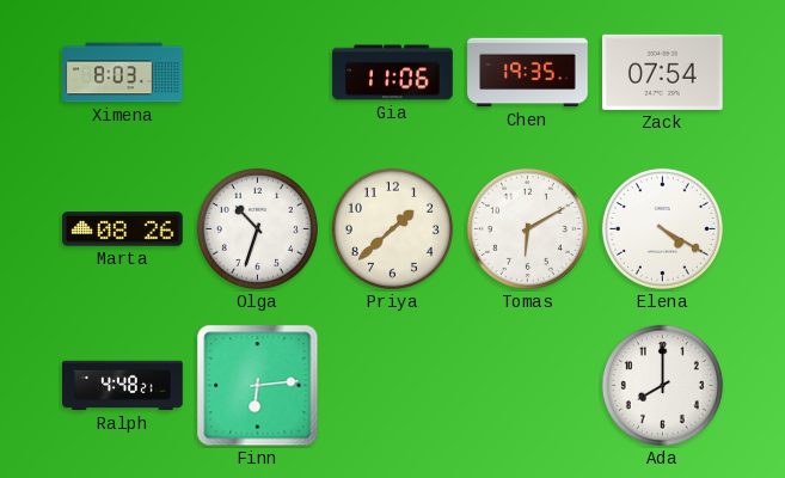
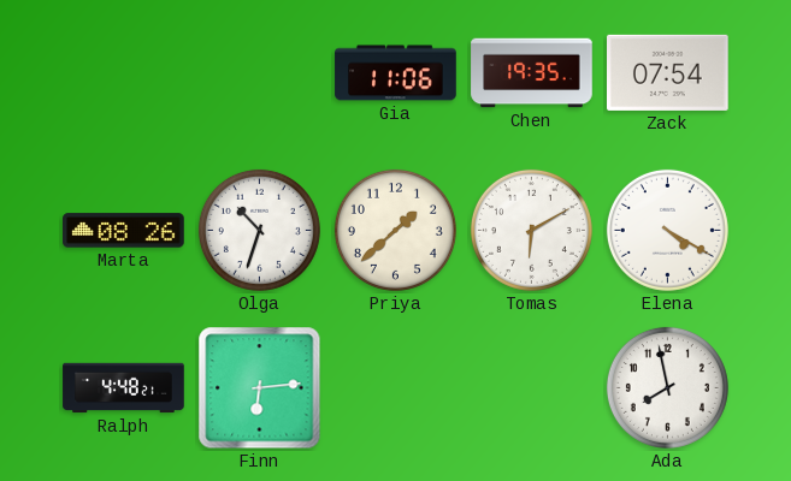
Ximena: 8:03 -> none (123, 73)
Ada: 8:00 -> 7:58 (667, 387)
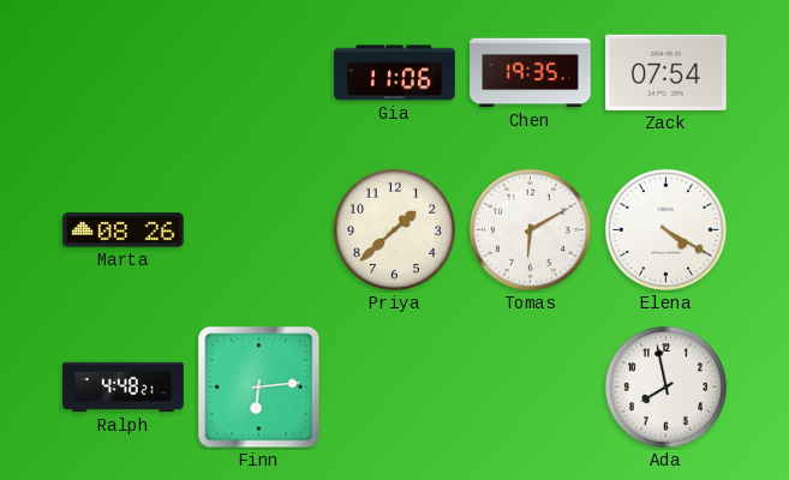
Olga: 10:33 -> none (259, 230)
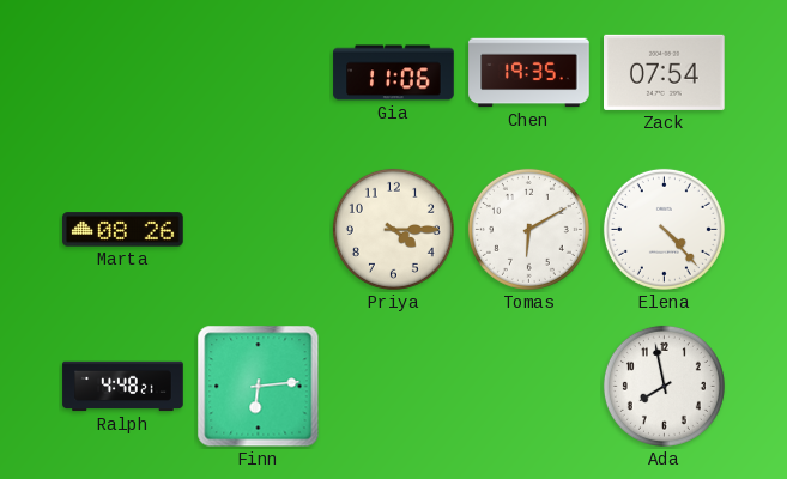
Priya: 1:38 -> 4:15 (393, 229)
Elena: 4:20 -> 4:23 (664, 229)
